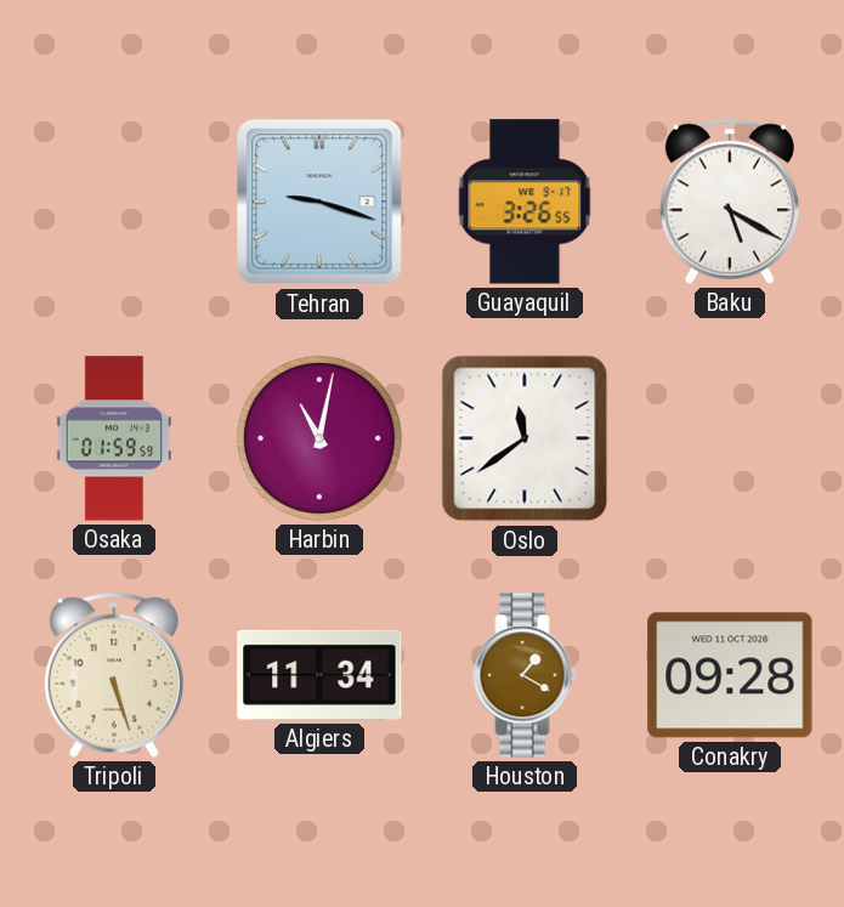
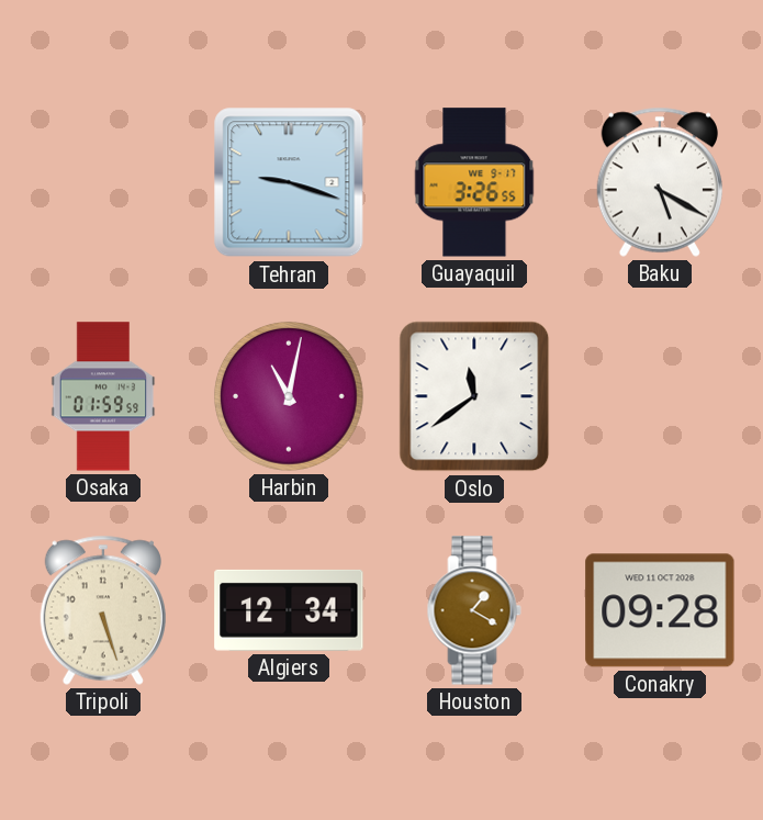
Algiers: 11:34 -> 12:34 (289, 610)
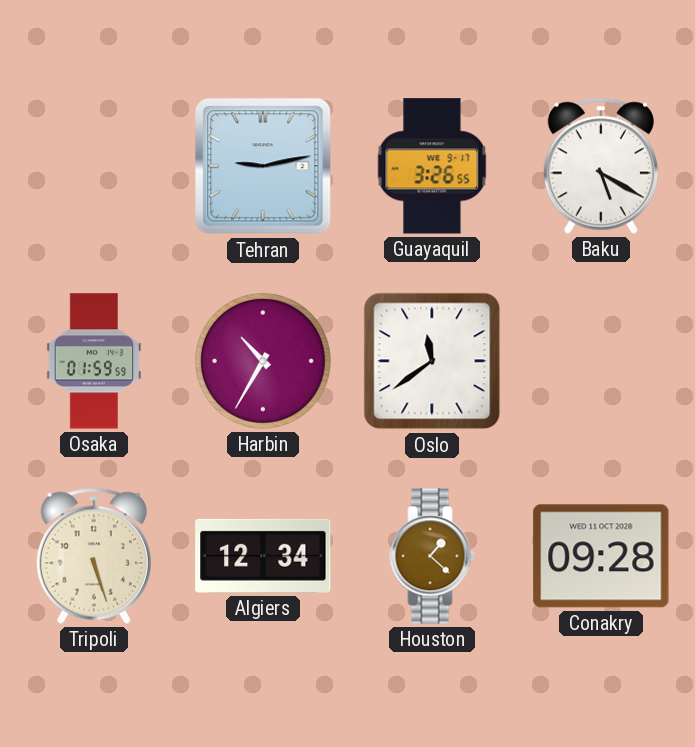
Tehran: 9:18 -> 9:13 (263, 166)
Harbin: 11:02 -> 10:35 (263, 361)
Houston: 1:20 -> 1:22 (432, 556)
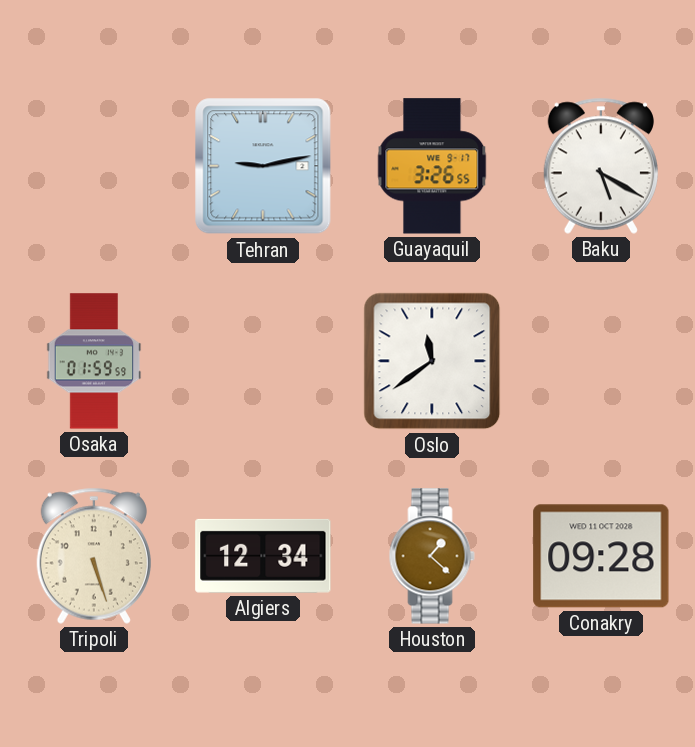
Harbin: 10:35 -> none (263, 361)
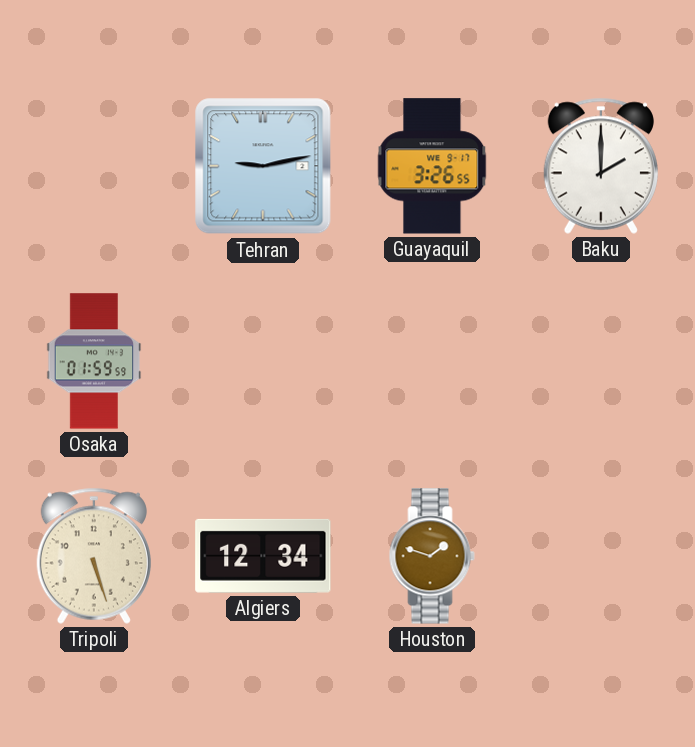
Baku: 5:20 -> 2:00 (601, 166)
Oslo: 11:39 -> none (432, 361)
Houston: 1:22 -> 1:48 (432, 556)
Conakry: 09:28 -> none (601, 556)
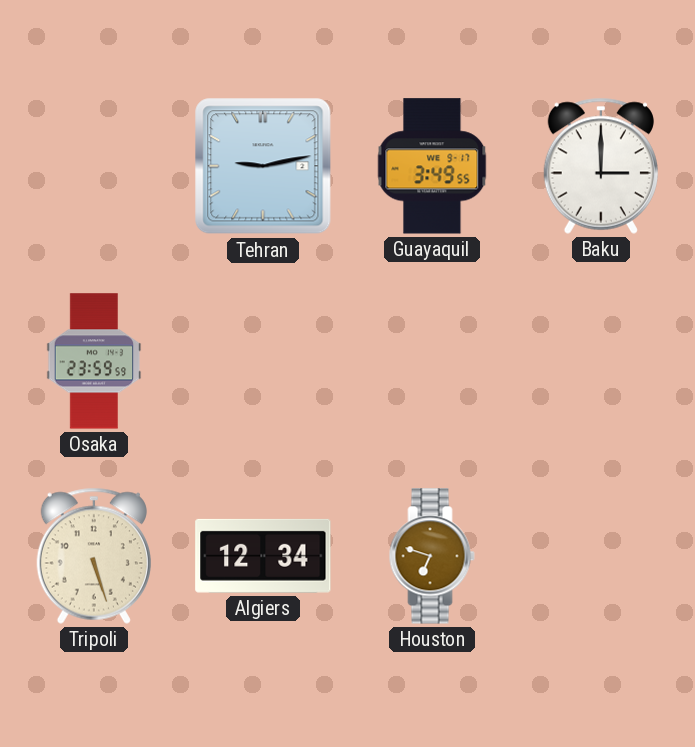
Guayaquil: 3:26 -> 3:49 (432, 166)
Baku: 2:00 -> 3:00 (601, 166)
Osaka: 01:59 -> 23:59 (94, 361)
Houston: 1:48 -> 6:48 (432, 556)
